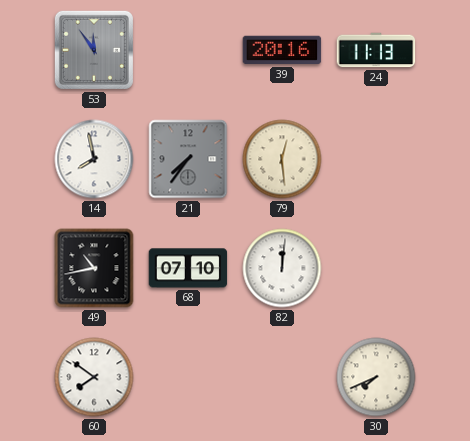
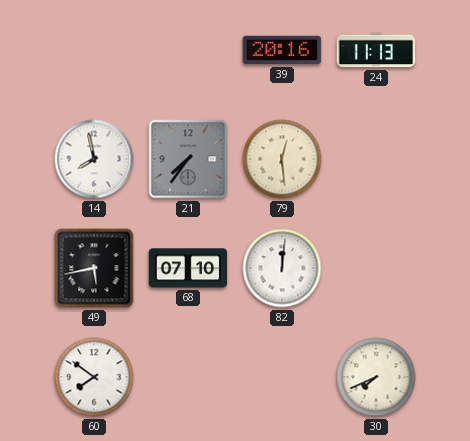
53: 11:54 -> none (94, 50)
49: 10:43 -> 5:43 (94, 268)
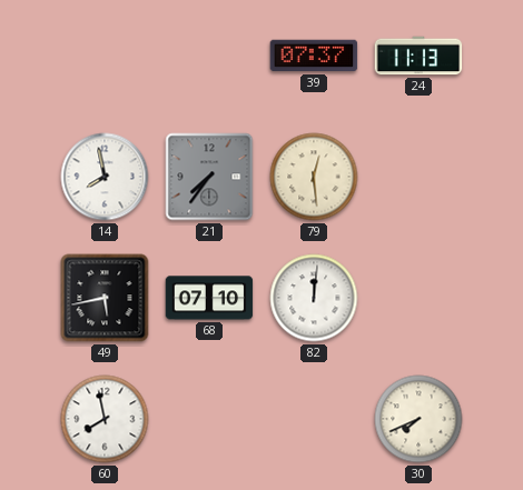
39: 20:16 -> 07:37 (314, 56)
60: 7:51 -> 7:58 (105, 419)
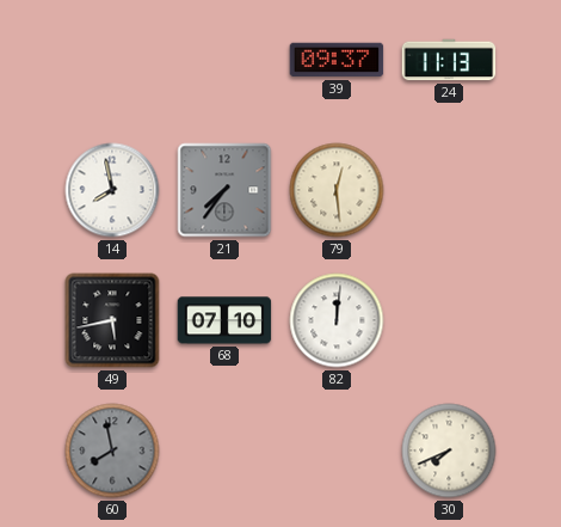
39: 07:37 -> 09:37 (337, 60)
60 dial: white -> grey (112, 451)
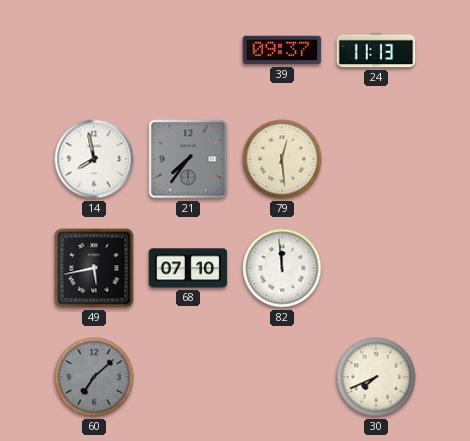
82: 12:01 -> 11:59 (282, 268)
60: 7:58 -> 7:08 (94, 377)
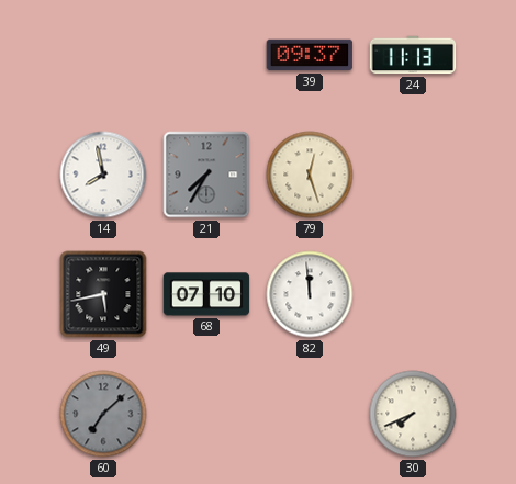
21: 7:36 -> 7:35 (206, 175)
79: 12:29 -> 12:27 (310, 175)
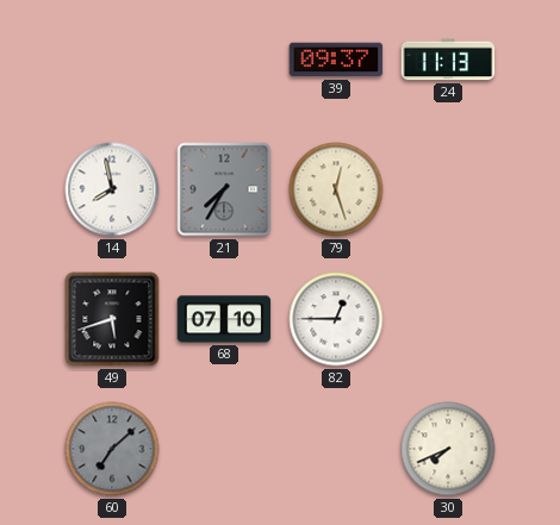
49: 5:43 -> 5:42 (112, 319)
82: 11:59 -> 12:45 (336, 319)
